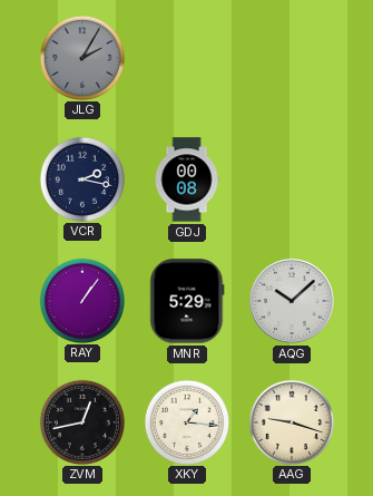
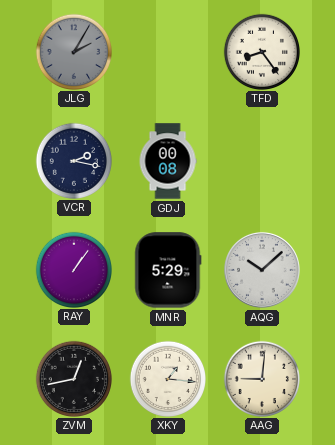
TFD: none -> 8:24 (261, 51)
AAG: 9:18 -> 9:01 (261, 378)
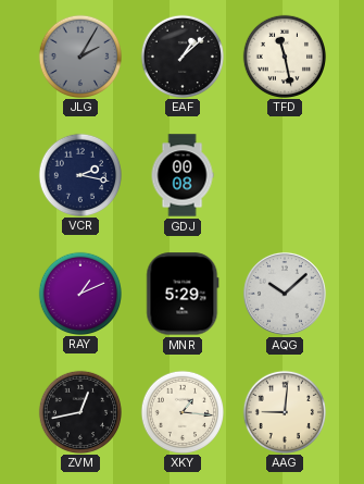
EAF: none -> 1:08 (181, 55)
TFD: 8:24 -> 11:28 (284, 55)
RAY: 1:06 -> 1:11 (79, 293)
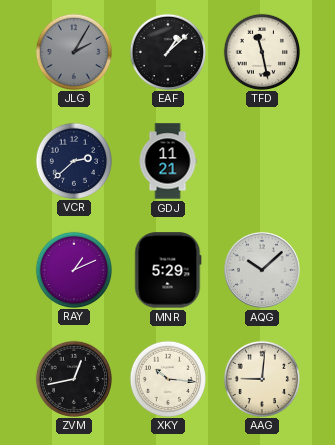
VCR: 2:17 -> 2:38 (73, 160)
GDJ: 00:08 -> 11:21 (168, 161)
XKY: 1:16 -> 10:16 (167, 378)
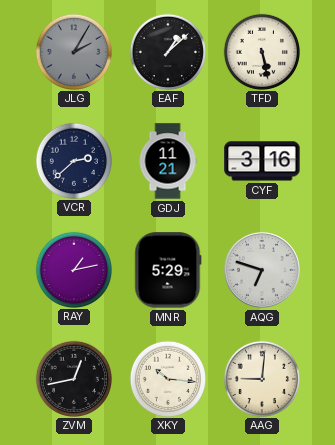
TFD: 11:28 -> 5:28 (261, 51)
CYF: none -> 3:16 (262, 161)
RAY: 1:11 -> 1:13 (73, 269)
AQG: 10:08 -> 6:48 (262, 270)
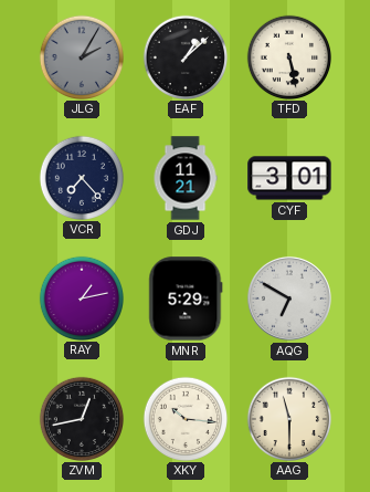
VCR: 2:38 -> 7:23 (81, 177)
CYF: 3:16 -> 3:01 (289, 178)
AQG: 6:48 -> 6:50 (289, 299)
AAG: 9:01 -> 11:30 (288, 418)
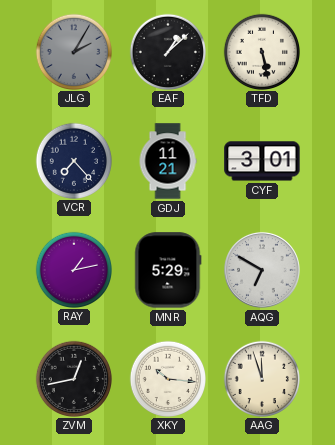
AAG: 11:30 -> 11:57 (261, 378)
